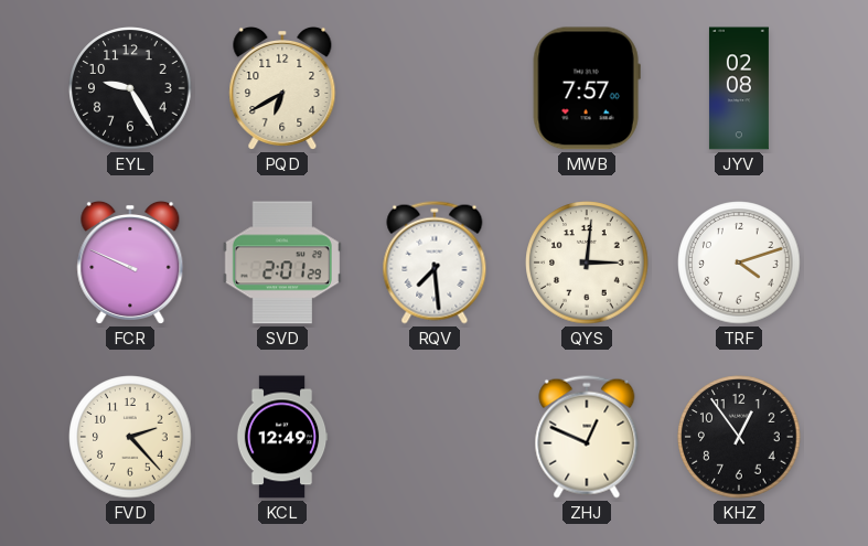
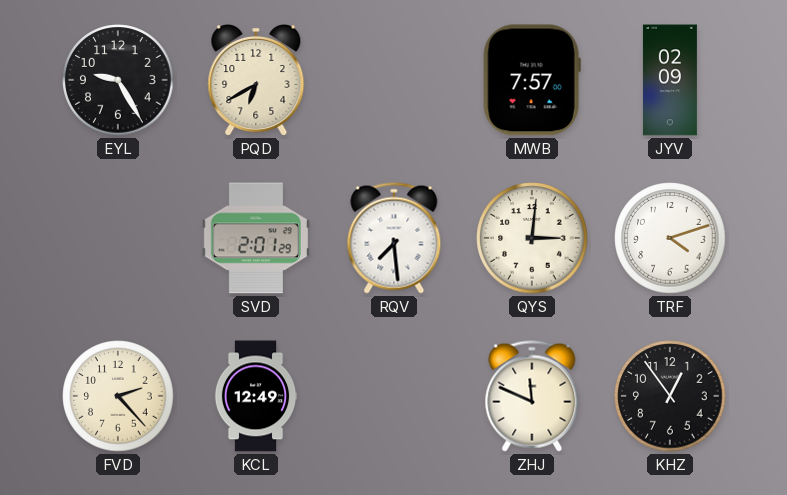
JYV: 02:08 -> 02:09 (670, 80)
FCR: 9:49 -> none (130, 263)
ZHJ: 12:49 -> 11:49 (532, 396)
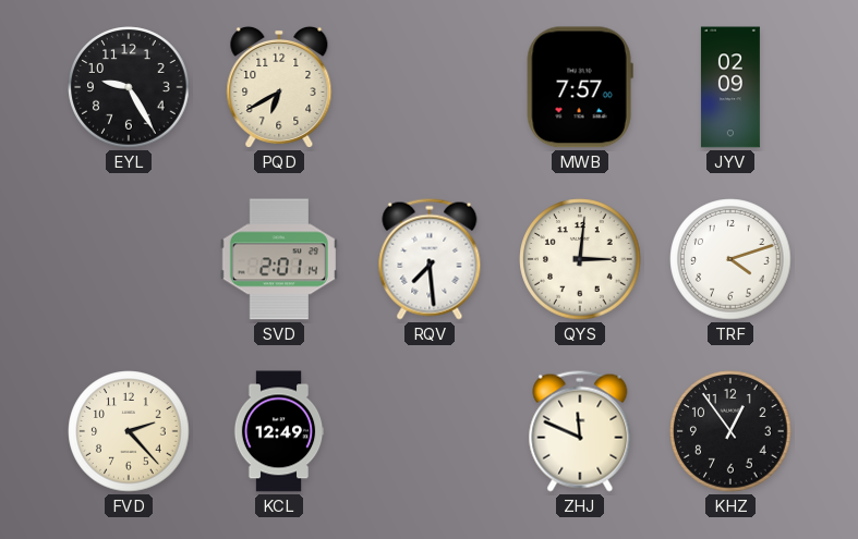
SVD: 2:01:29 -> 2:01:14 (279, 259)
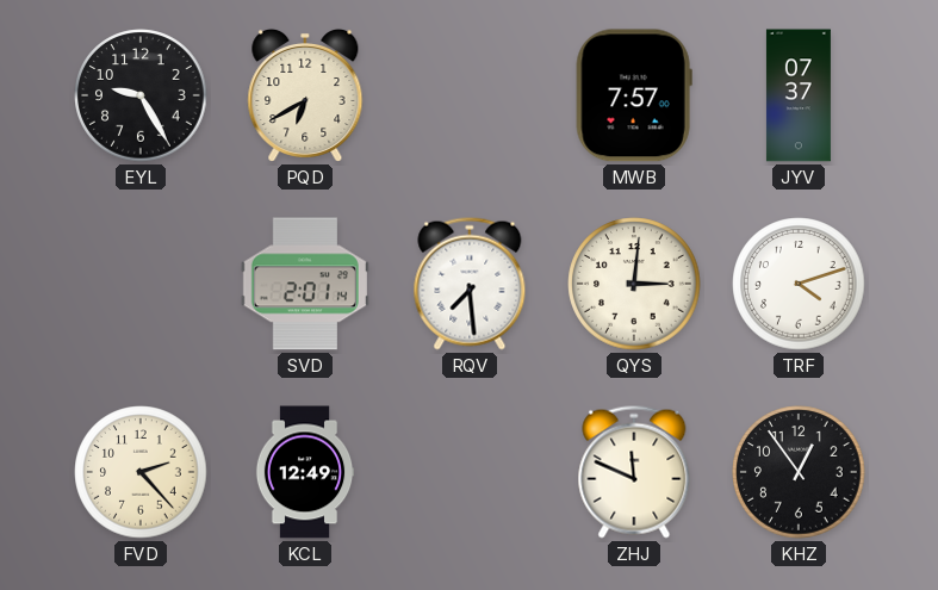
JYV: 02:09 -> 07:37 (799, 95)
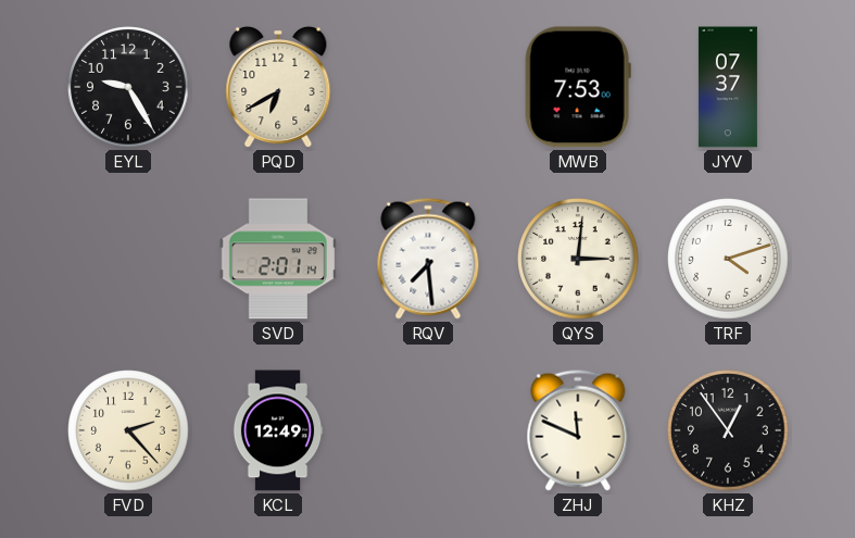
MWB: 7:57 -> 7:53 (578, 87)
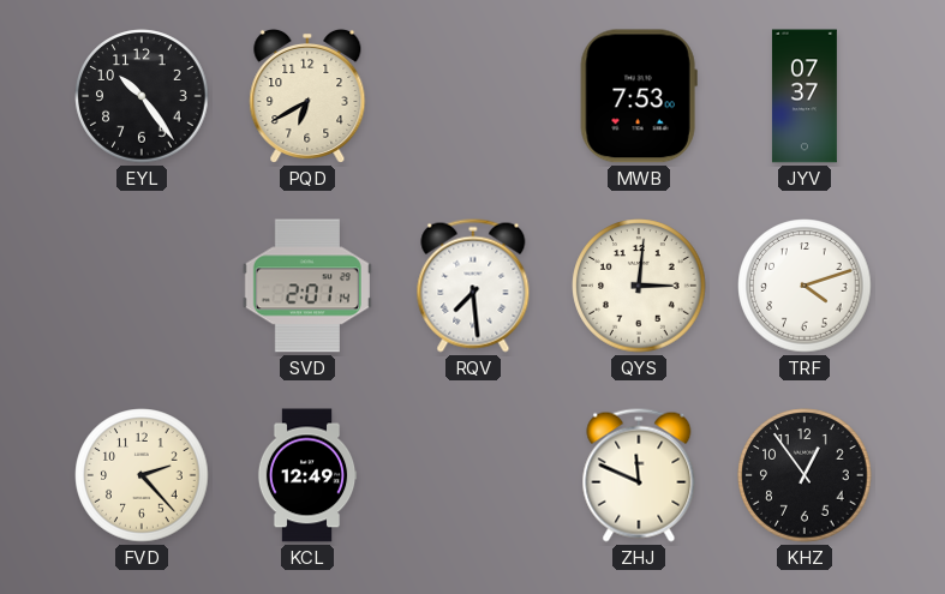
EYL: 9:25 -> 10:24 (142, 96)
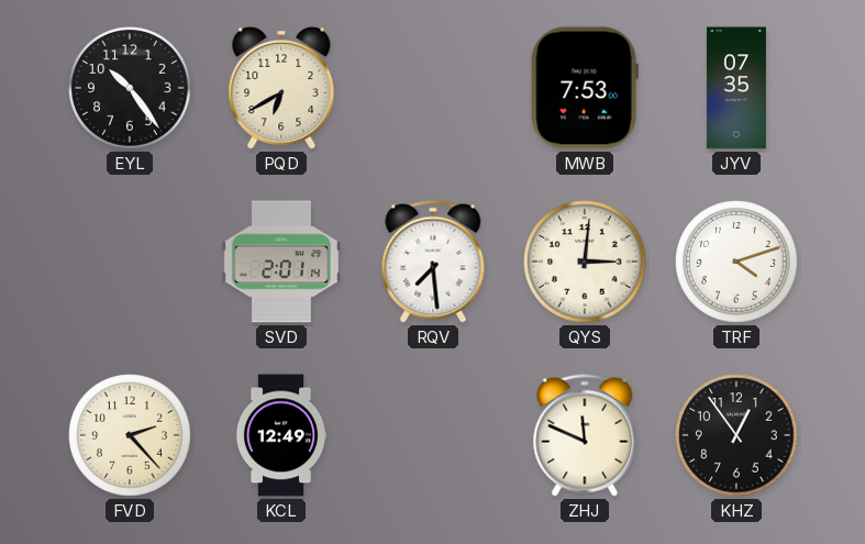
JYV: 07:37 -> 07:35 (736, 88)
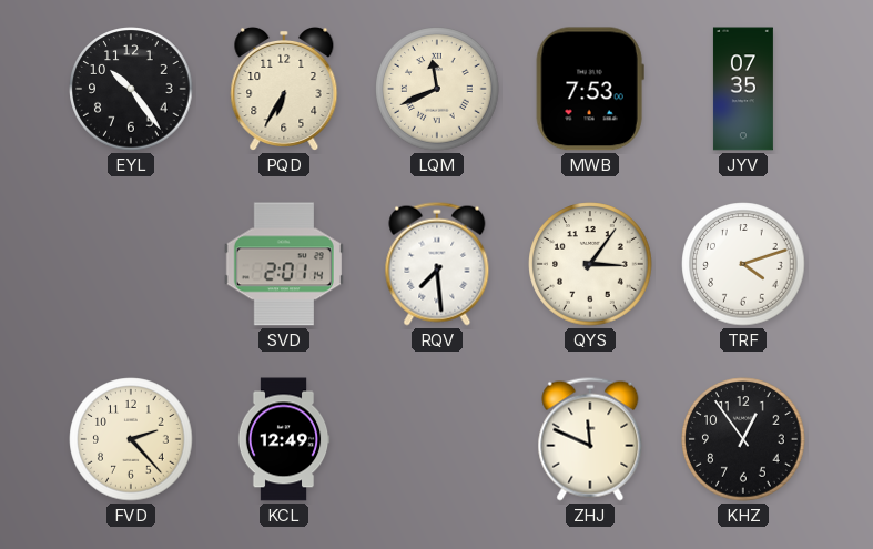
PQD: 6:40 -> 6:35 (284, 89)
LQM: none -> 11:41 (437, 89)
QYS: 3:01 -> 3:06 (590, 264)
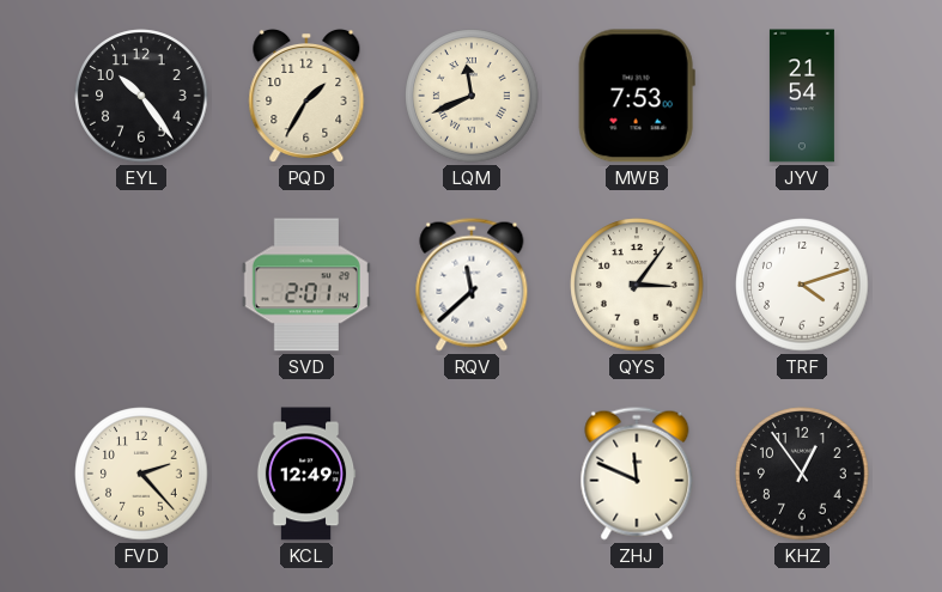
PQD: 6:35 -> 1:35 (306, 96)
JYV: 07:35 -> 21:54 (802, 96)
RQV: 7:29 -> 11:38 (472, 285)
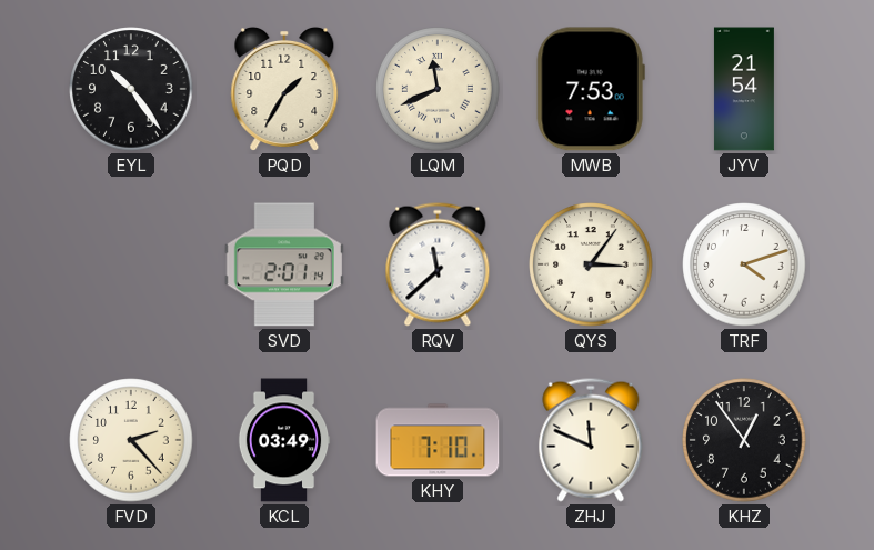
KCL: 12:49 -> 03:49 (284, 440)
KHY: none -> 7:10 (438, 440)
